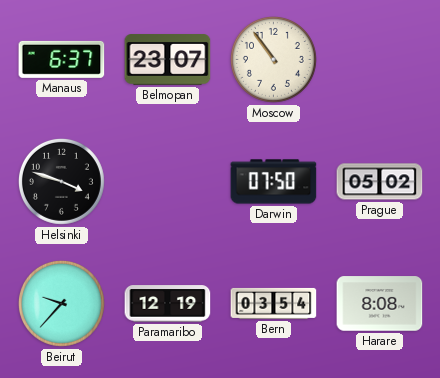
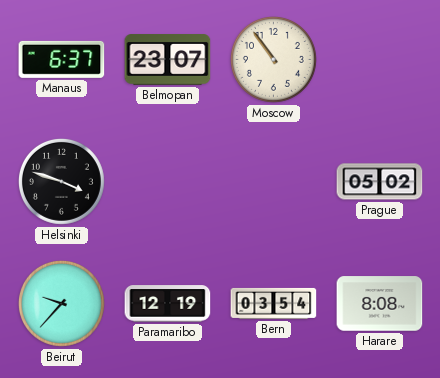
Darwin: 07:50 -> none (274, 182)
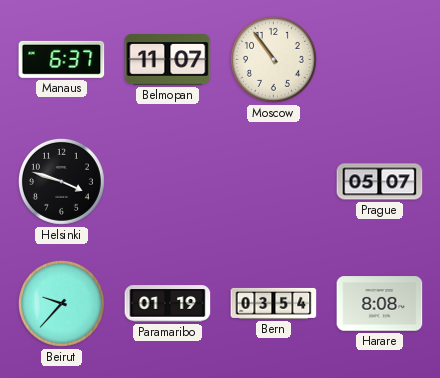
Belmopan: 23:07 -> 11:07 (168, 60)
Prague: 05:02 -> 05:07 (380, 182)
Paramaribo: 12:19 -> 01:19 (168, 304)
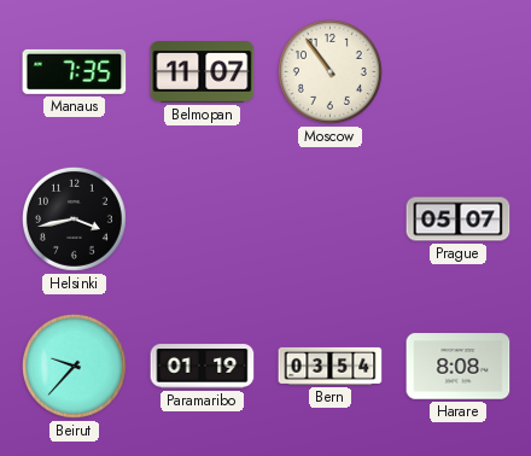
Manaus: 6:37 -> 7:35 (75, 71)
Helsinki: 3:48 -> 3:43 (74, 218)
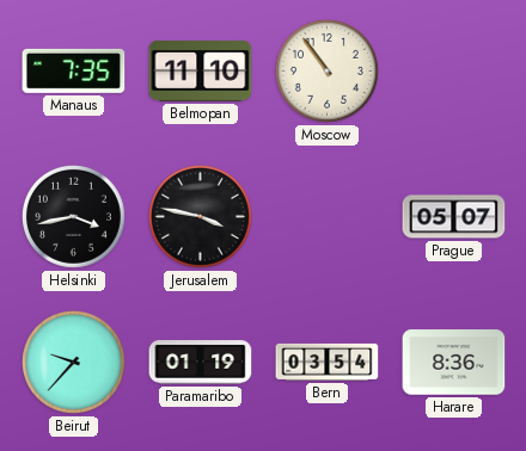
Belmopan: 11:07 -> 11:10 (201, 72)
Jerusalem: none -> 3:47 (200, 216)
Harare: 8:08 -> 8:36 (454, 363)
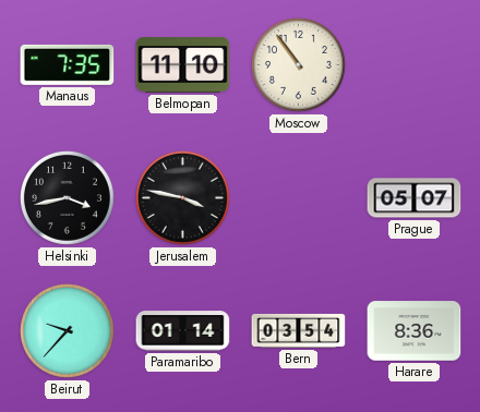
Paramaribo: 01:19 -> 01:14 (183, 331)
